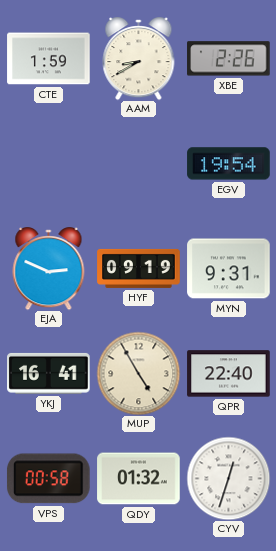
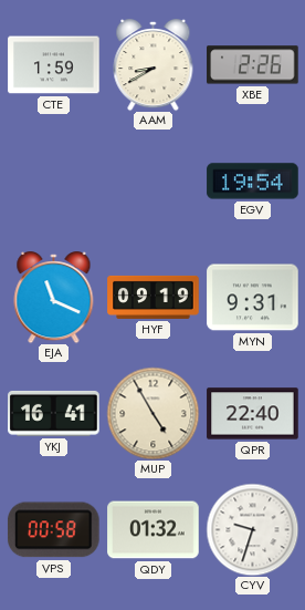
EJA: 2:49 -> 11:19 (54, 298)
CYV: 12:33 -> 9:33 (252, 529)
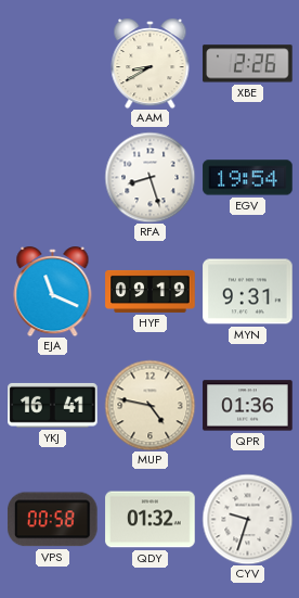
CTE: 1:59 -> none (54, 65)
RFA: none -> 8:27 (149, 177)
MUP: 4:55 -> 4:47 (149, 405)
QPR: 22:40 -> 01:36 (248, 406)
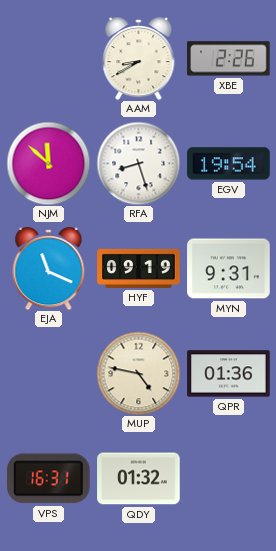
NJM: none -> 11:52 (48, 163)
YKJ: 16:41 -> none (53, 405)
VPS: 00:58 -> 16:31 (48, 479)
CYV: 9:33 -> none (247, 519)
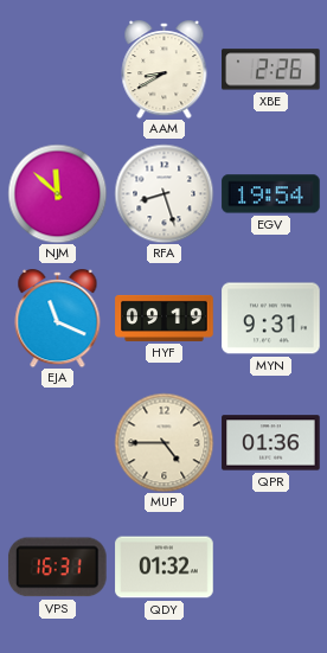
MUP: 4:47 -> 4:45 (163, 442)
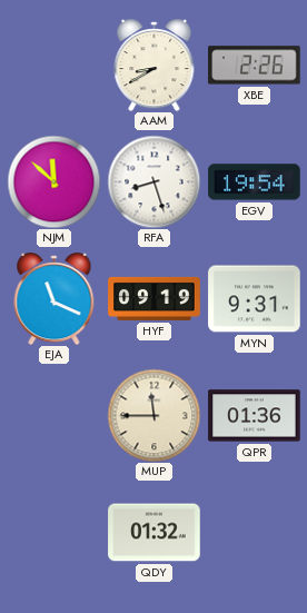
MUP: 4:45 -> 11:45 (153, 415)
VPS: 16:31 -> none (57, 568)
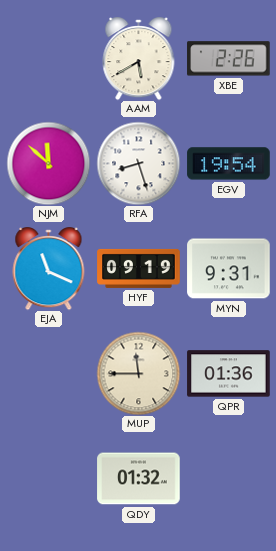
AAM: 8:40 -> 5:40 (139, 59)
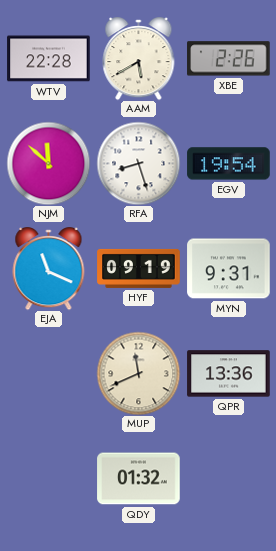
WTV: none -> 22:28 (49, 59)
MUP: 11:45 -> 11:41 (138, 373)
QPR: 01:36 -> 13:36 (229, 374)
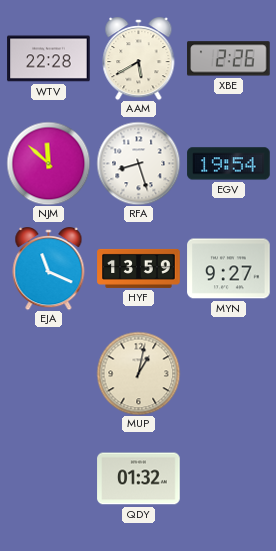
HYF: 09:19 -> 13:59 (139, 268)
MYN: 9:31 -> 9:27 (229, 269)
MUP: 11:41 -> 1:02 (138, 373)
QPR: 13:36 -> none (229, 374)
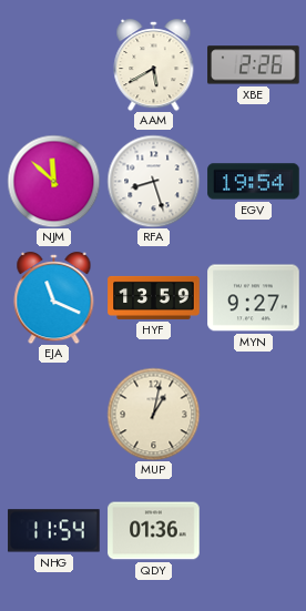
WTV: 22:28 -> none (49, 59)
NHG: none -> 11:54 (54, 531)
QDY: 01:32 -> 01:36 (154, 531)
